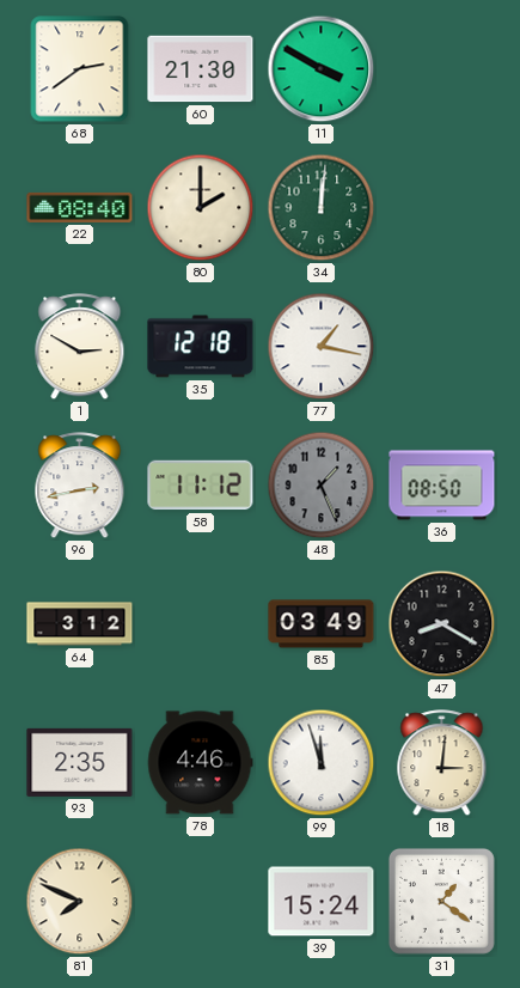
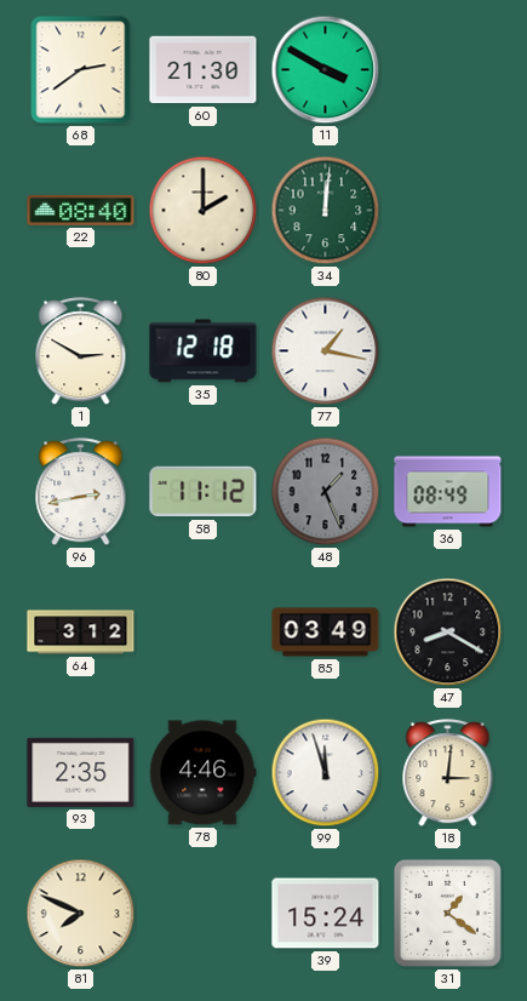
36: 08:50 -> 08:49 (448, 492)
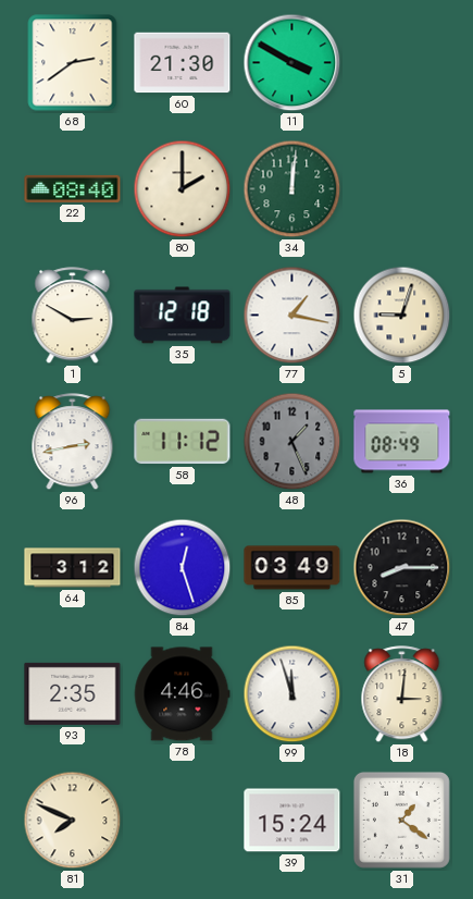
5: none -> 9:03 (402, 316)
84: none -> 12:27 (183, 568)
47: 8:20 -> 8:15 (402, 568)
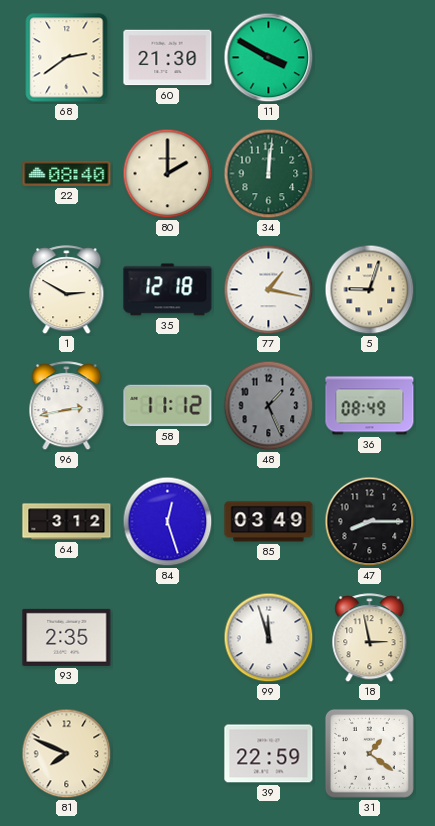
78: 4:46 -> none (182, 694)
18: 3:01 -> 2:58 (370, 638)
39: 15:24 -> 22:59 (269, 754)
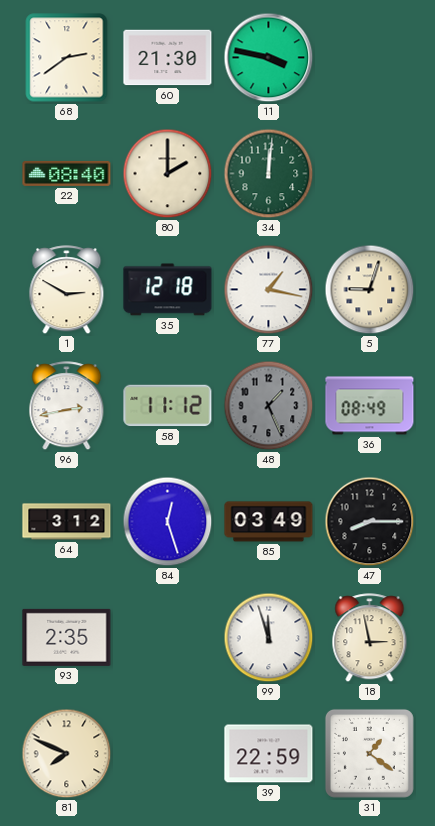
11: 3:50 -> 3:47 (269, 58)
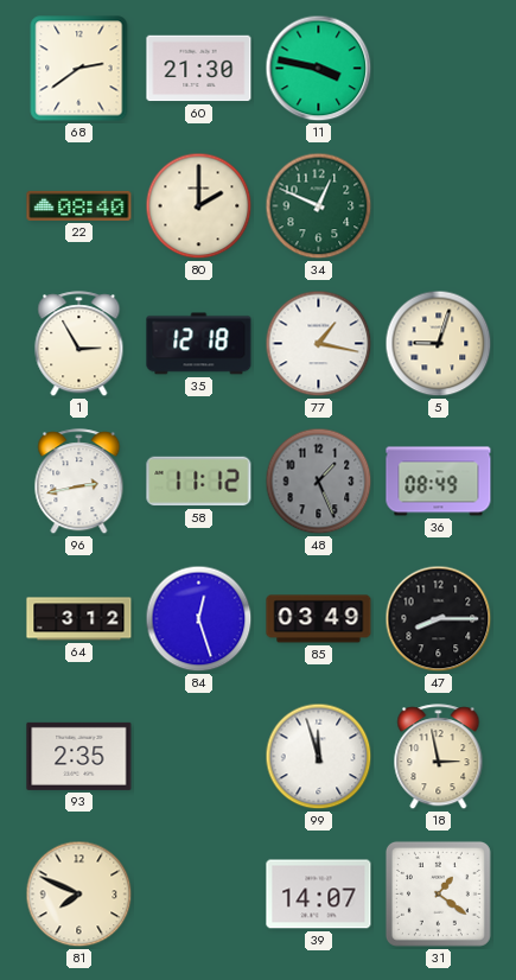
34: 12:01 -> 12:49 (319, 206)
1: 2:50 -> 2:55 (79, 344)
39: 22:59 -> 14:07 (319, 895)
